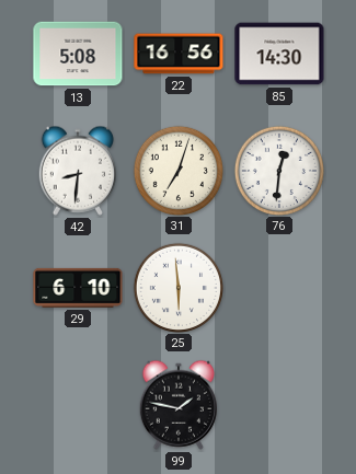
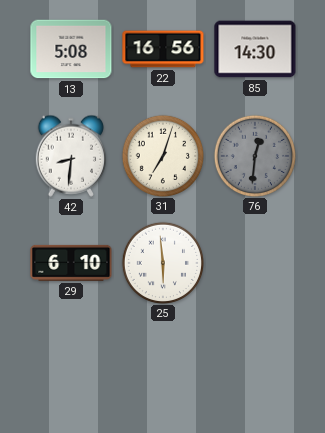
76 dial: white -> grey (254, 155)
99: 1:47 -> none (179, 405)
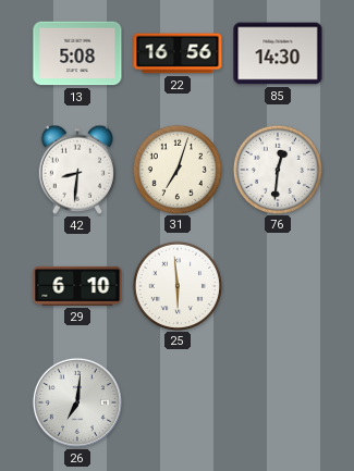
76 dial: grey -> white (277, 169)
26: none -> 7:01 (77, 402)
